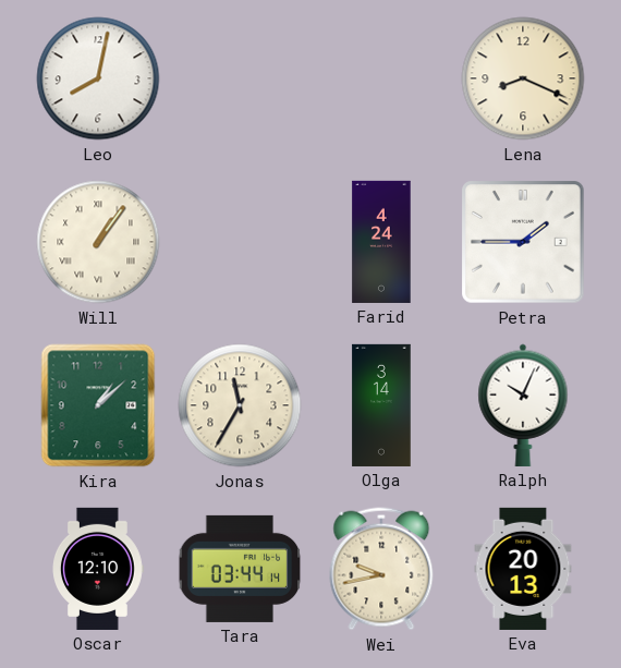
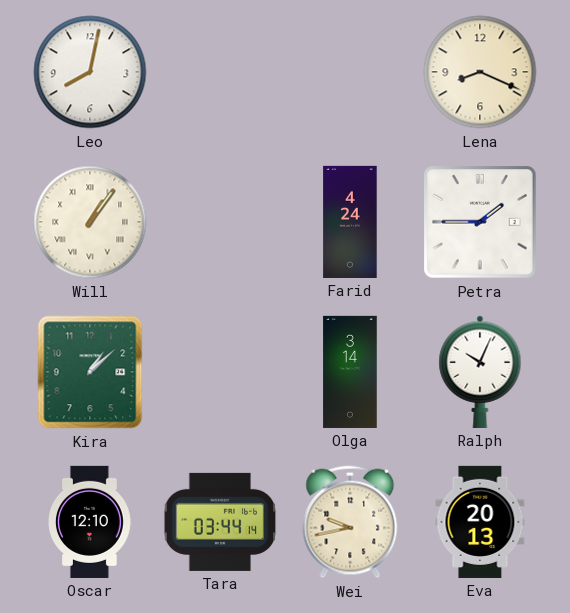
Jonas: 11:35 -> none (240, 405)
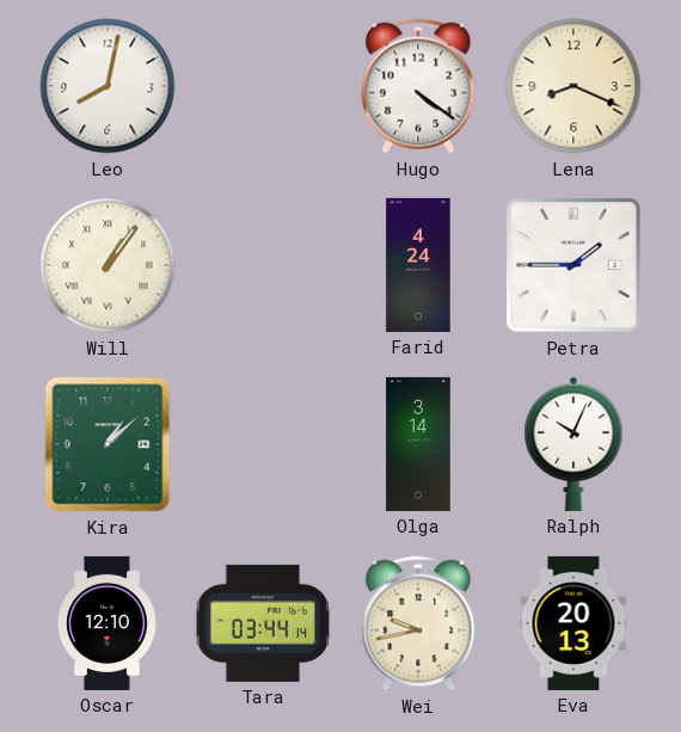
Hugo: none -> 4:21 (418, 86)
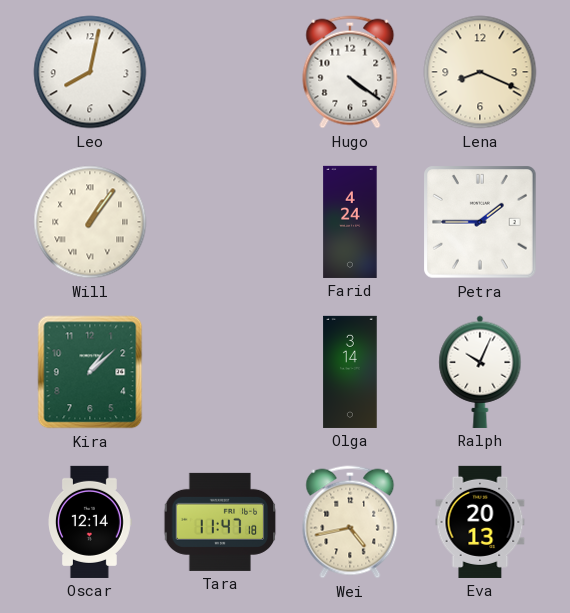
Oscar: 12:10 -> 12:14 (90, 522)
Tara: 03:44 -> 11:47 (220, 522)
Wei: 9:43 -> 4:43 (350, 522)
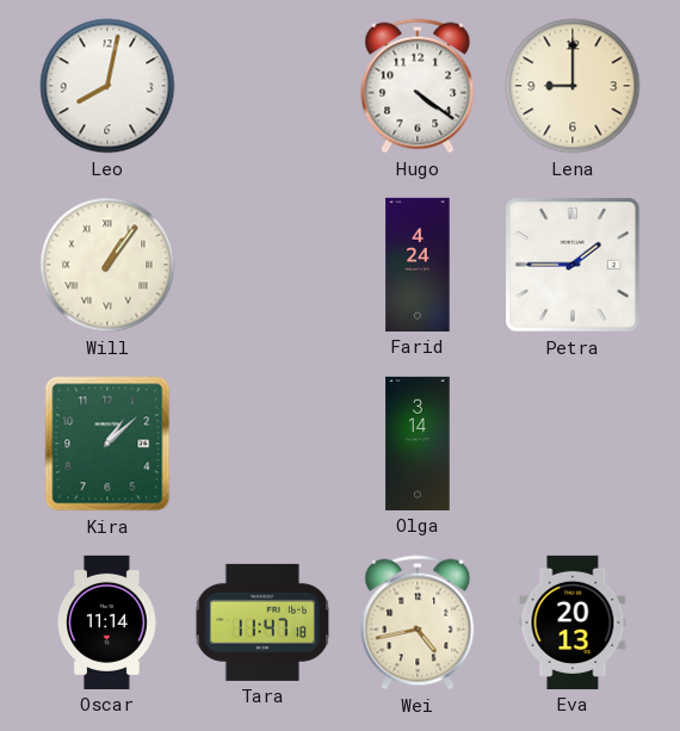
Lena: 8:19 -> 9:00 (573, 86)
Ralph: 10:04 -> none (480, 372)
Oscar: 12:14 -> 11:14 (107, 622)
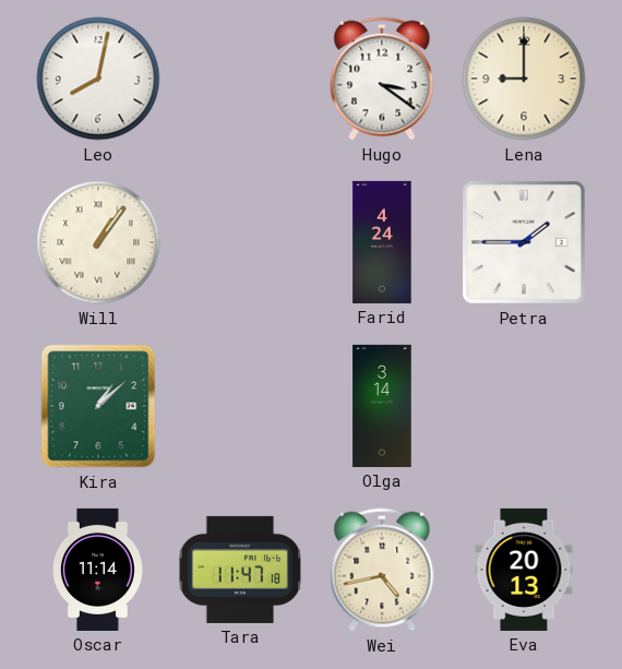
Hugo: 4:21 -> 3:21 (382, 79)
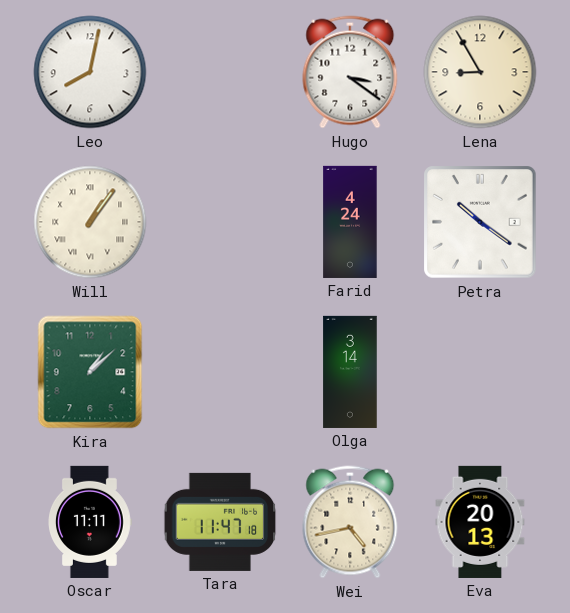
Lena: 9:00 -> 8:55 (480, 72)
Petra: 1:45 -> 10:21 (480, 222)
Oscar: 11:14 -> 11:11 (90, 522)
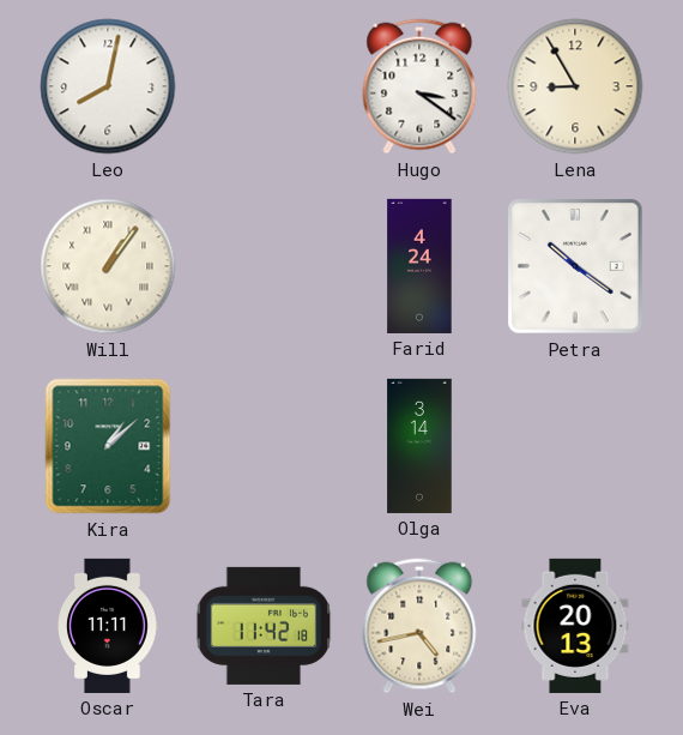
Tara: 11:47 -> 11:42 (264, 626)
